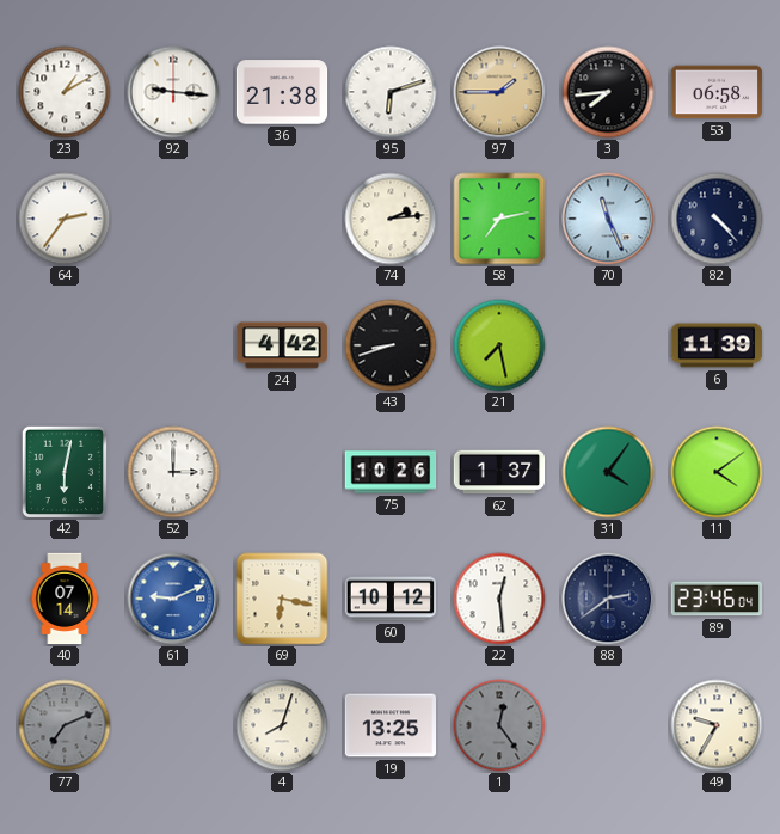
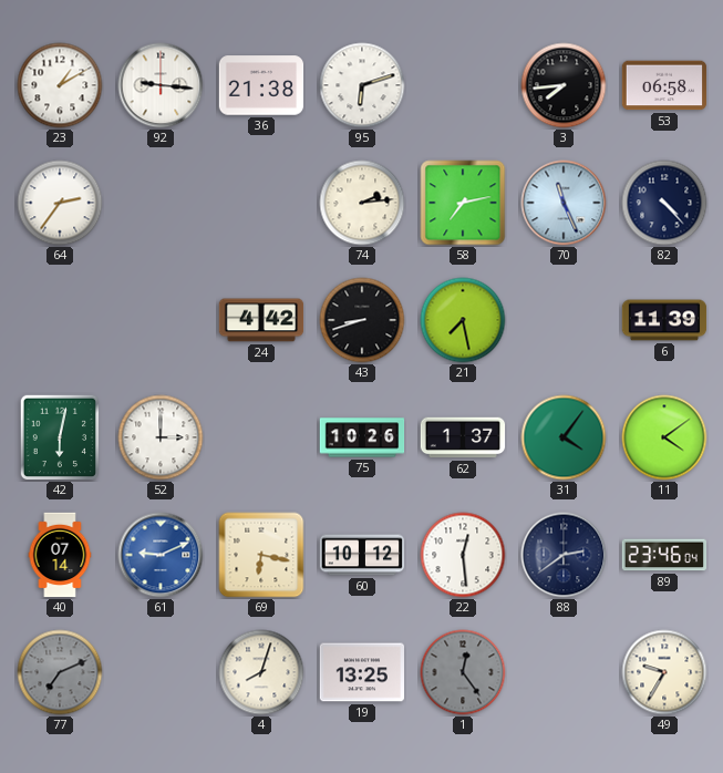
97: 1:45 -> none (499, 92)
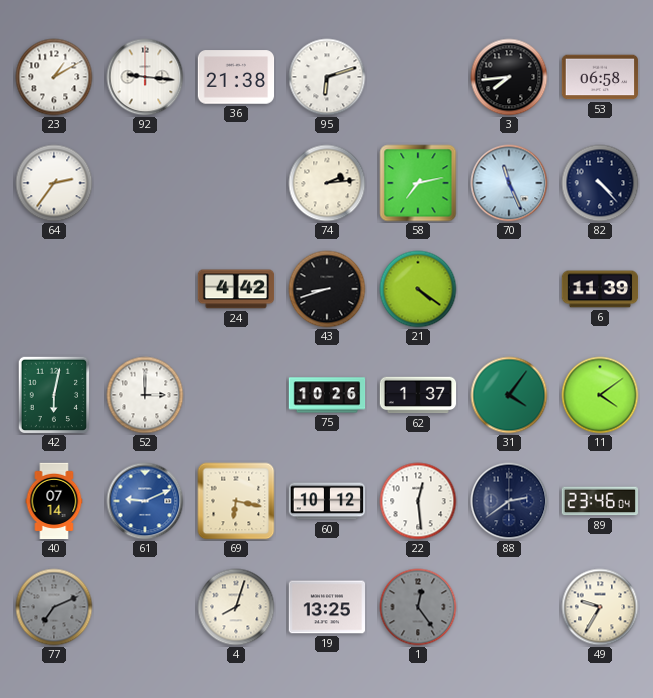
21: 7:28 -> 4:21 (418, 289)
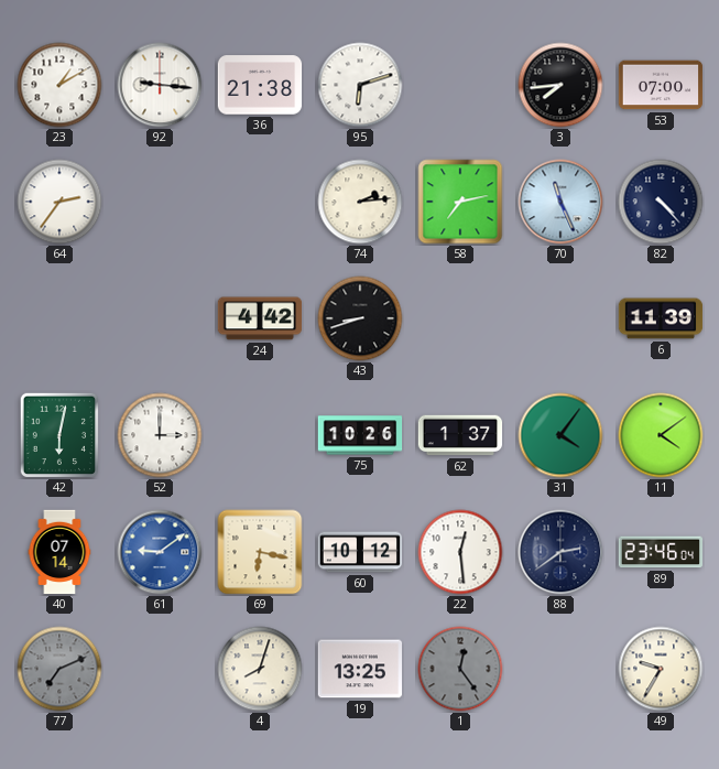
53: 06:58 -> 07:00 (661, 85)
21: 4:21 -> none (418, 289)
61: 9:11 -> 9:09 (160, 552)
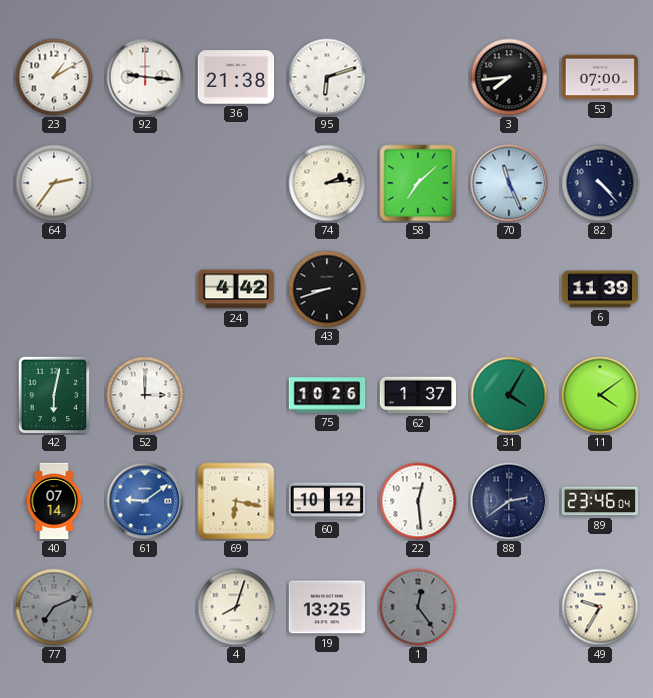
58: 7:13 -> 7:08 (418, 183)
31: 4:06 -> 4:05 (509, 395)
